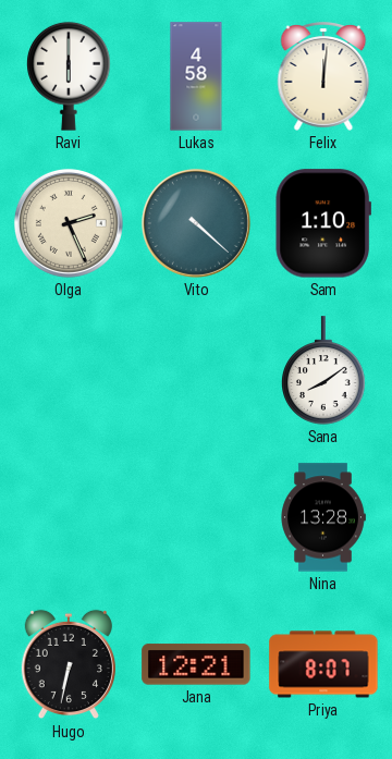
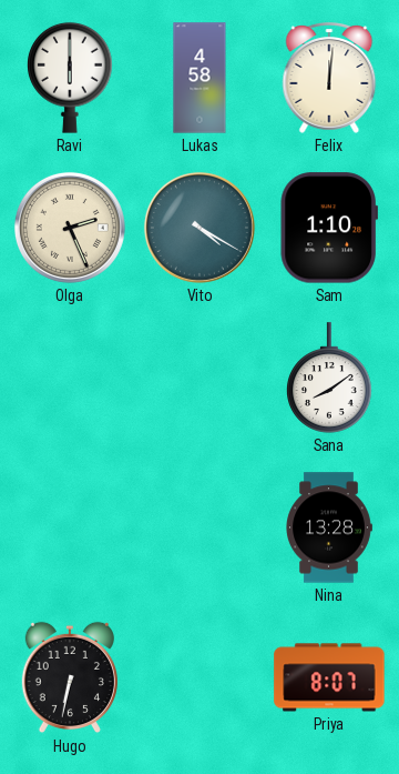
Vito: 4:22 -> 4:20 (199, 228)
Jana: 12:21 -> none (196, 664)
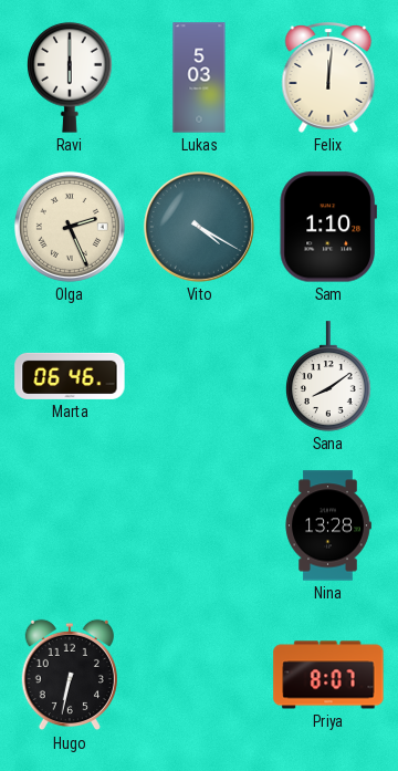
Lukas: 4:58 -> 5:03 (199, 77)
Marta: none -> 06:46 (70, 376)
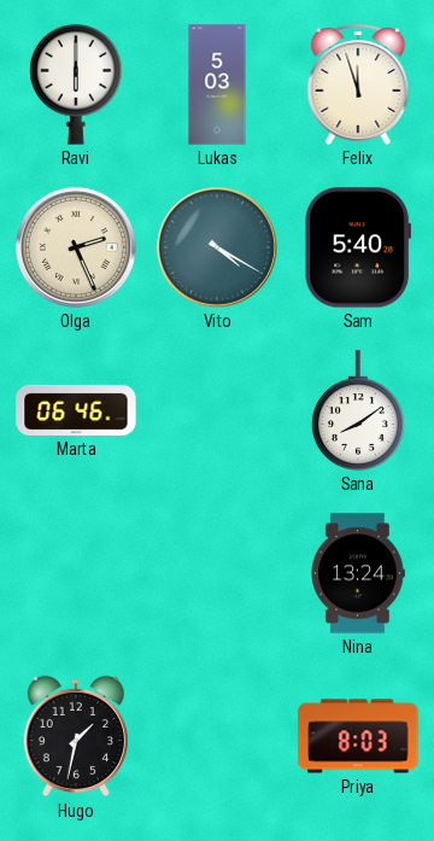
Felix: 12:01 -> 11:57 (358, 86)
Sam: 1:10 -> 5:40 (357, 247)
Nina: 13:28 -> 13:24 (358, 573)
Hugo: 6:32 -> 1:32 (76, 736)
Priya: 8:07 -> 8:03 (358, 736)
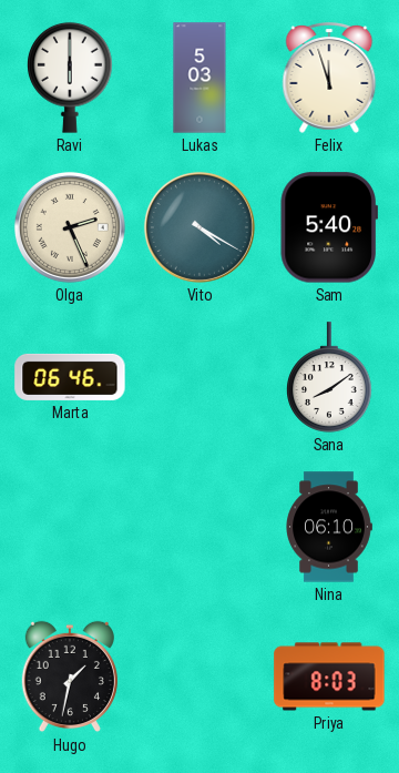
Nina: 13:24 -> 06:10 (329, 527)
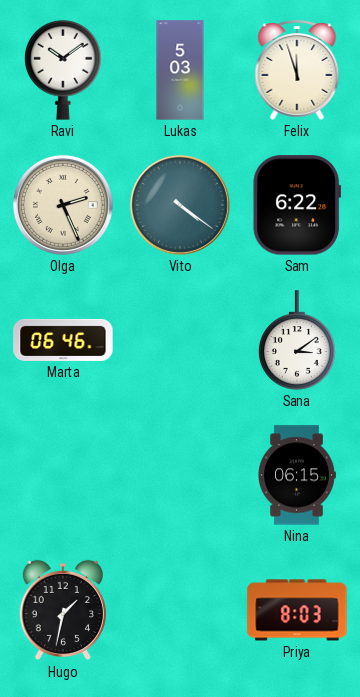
Ravi: 6:00 -> 10:09 (63, 70)
Vito: 4:20 -> 4:21 (180, 205)
Sam: 5:40 -> 6:22 (296, 205)
Sana: 8:09 -> 3:09 (297, 340)
Nina: 06:10 -> 06:15 (297, 475)
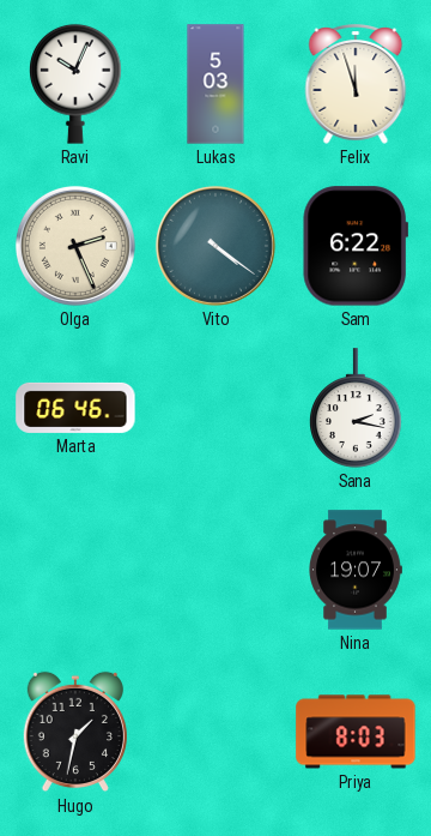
Ravi: 10:09 -> 10:04 (75, 84)
Sana: 3:09 -> 2:17 (356, 408)
Nina: 06:15 -> 19:07 (356, 570)
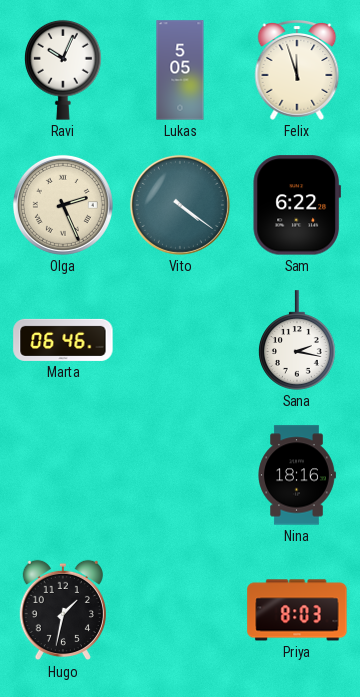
Lukas: 5:03 -> 5:05 (180, 70)
Nina: 19:07 -> 18:16 (297, 475)
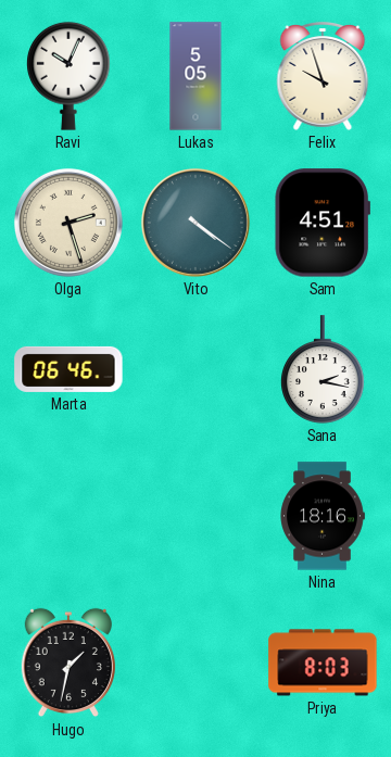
Felix: 11:57 -> 9:57 (323, 77)
Olga: 2:26 -> 2:27 (68, 223)
Sam: 6:22 -> 4:51 (321, 223)
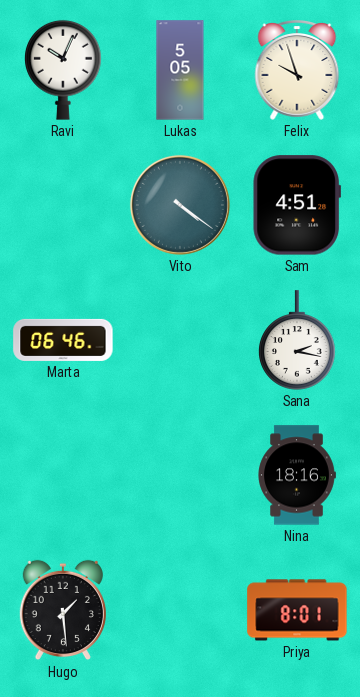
Olga: 2:27 -> none (68, 223)
Hugo: 1:32 -> 1:29 (63, 610)
Priya: 8:03 -> 8:01 (297, 610)
